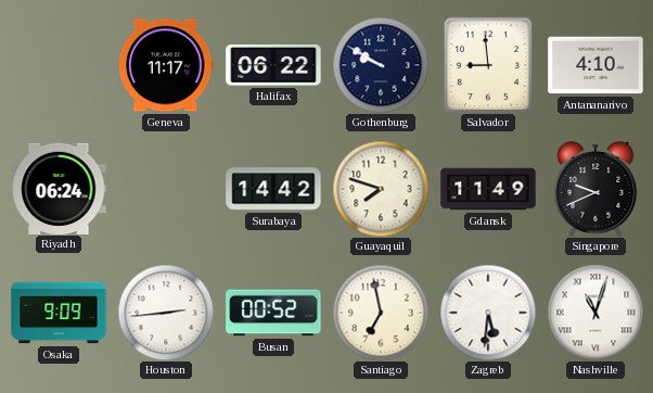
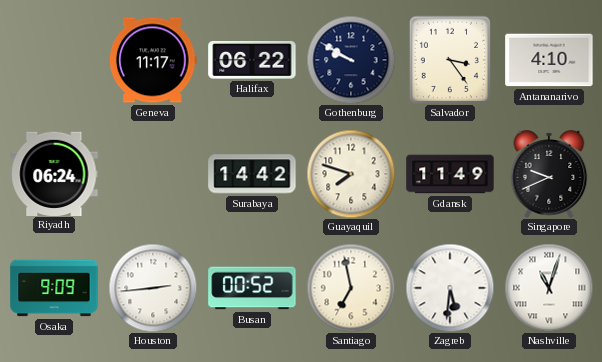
Salvador: 8:59 -> 3:24 (450, 60)
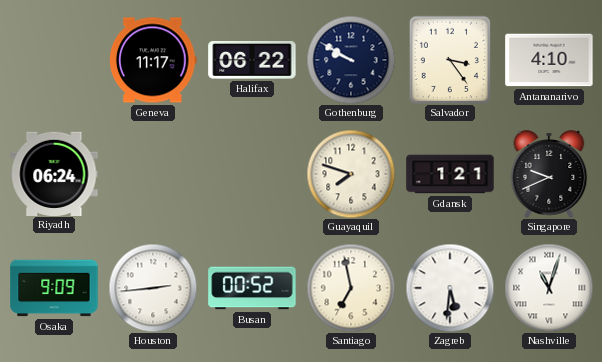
Surabaya: 14:42 -> none (252, 174)
Gdansk: 11:49 -> 1:21 (450, 174)
